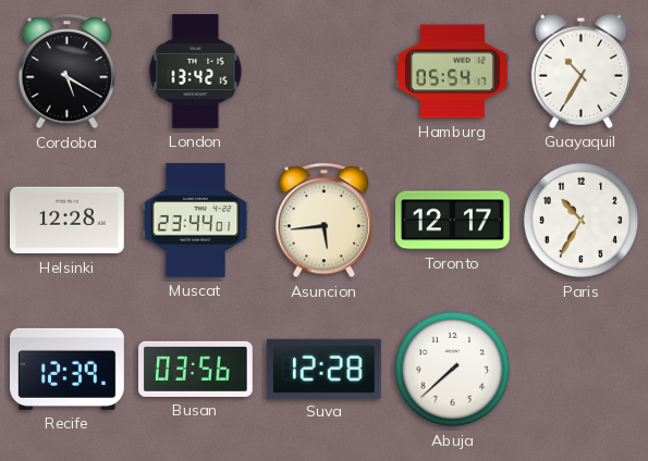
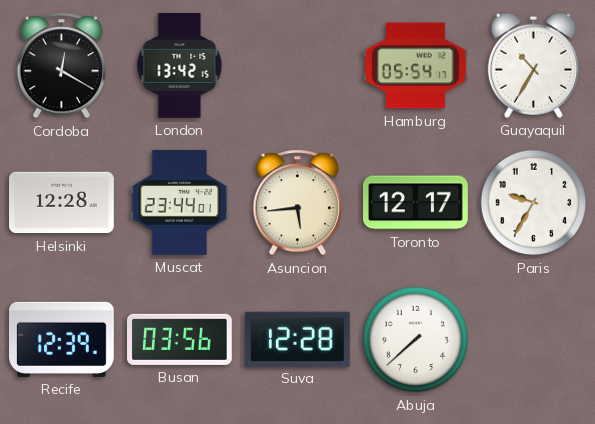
Cordoba: 5:20 -> 12:20 (62, 66)
Paris: 10:35 -> 9:35 (534, 203)
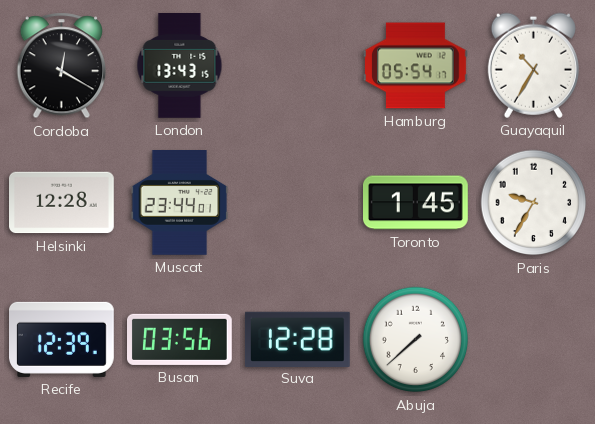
London: 13:42 -> 13:43 (180, 66)
Asuncion: 5:44 -> none (298, 203)
Toronto: 12:17 -> 1:45 (416, 203)
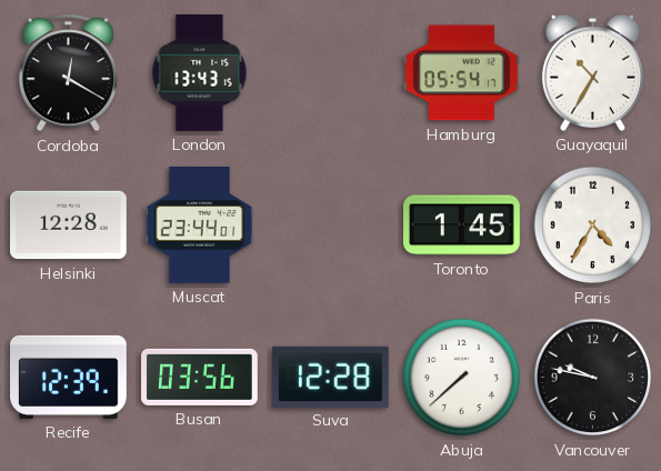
Paris: 9:35 -> 4:35 (593, 226)
Vancouver: none -> 9:47 (593, 378)
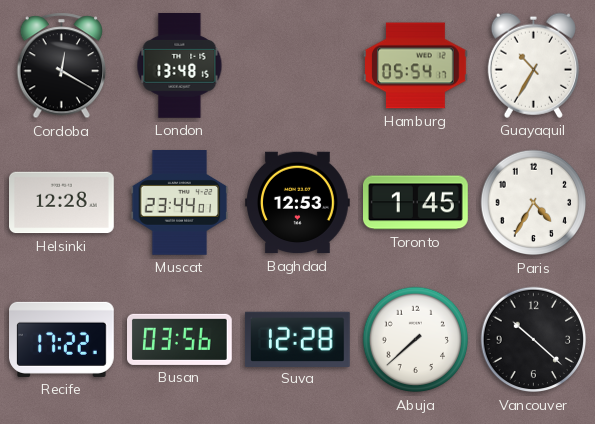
London: 13:43 -> 13:48 (180, 66)
Baghdad: none -> 12:53 (298, 203)
Recife: 12:39 -> 17:22 (62, 339)
Vancouver: 9:47 -> 10:22 (534, 340)
